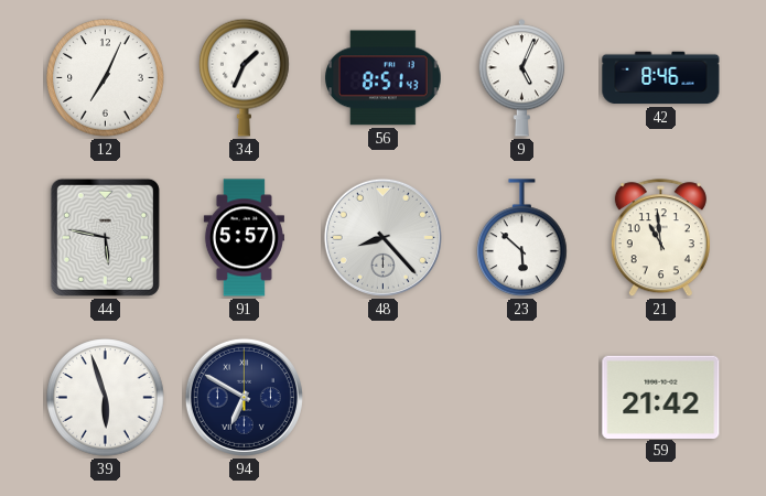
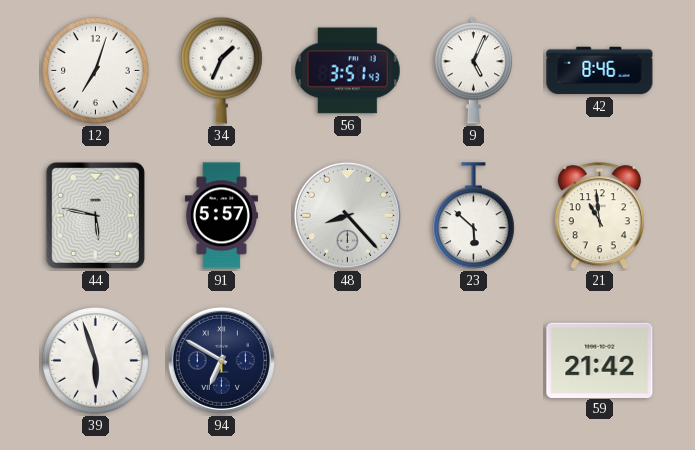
12: 7:04 -> 7:03 (96, 71)
56: 8:51 -> 3:51 (348, 71)
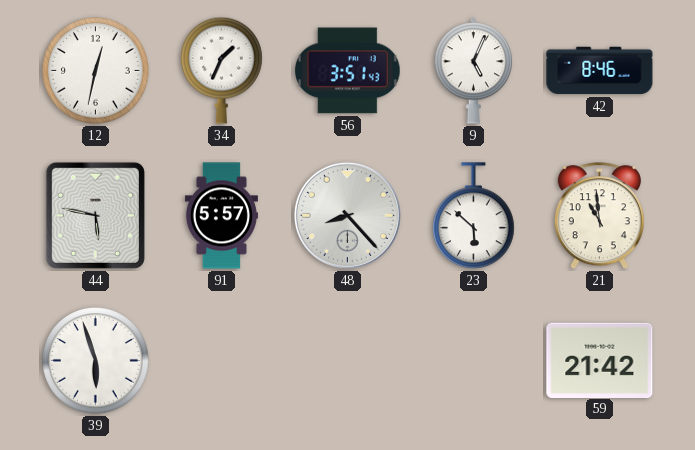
12: 7:03 -> 12:32 (96, 71)
94: 6:50 -> none (221, 360)
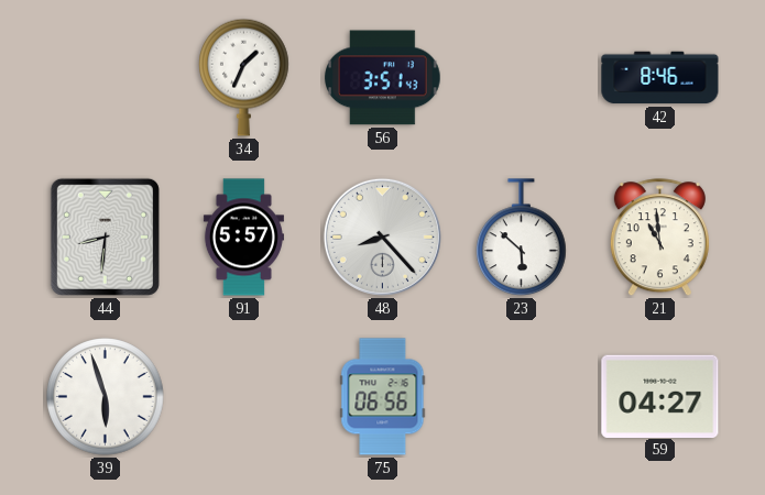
12: 12:32 -> none (96, 71)
9: 5:04 -> none (474, 71)
44: 5:47 -> 8:31 (105, 237)
75: none -> 06:56 (383, 397)
59: 21:42 -> 04:27 (660, 396)
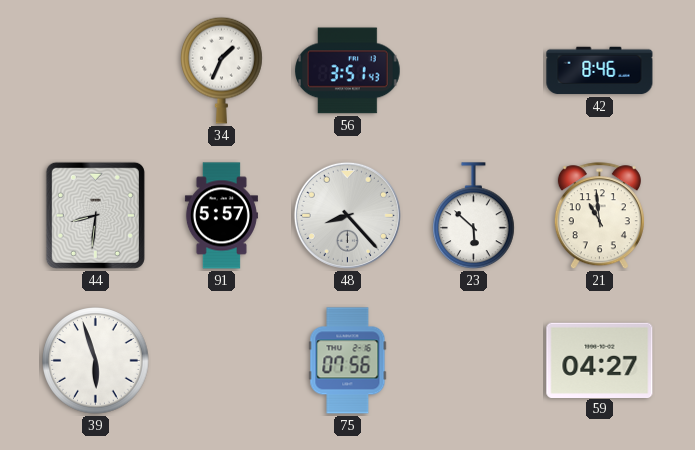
75: 06:56 -> 07:56 (348, 361)
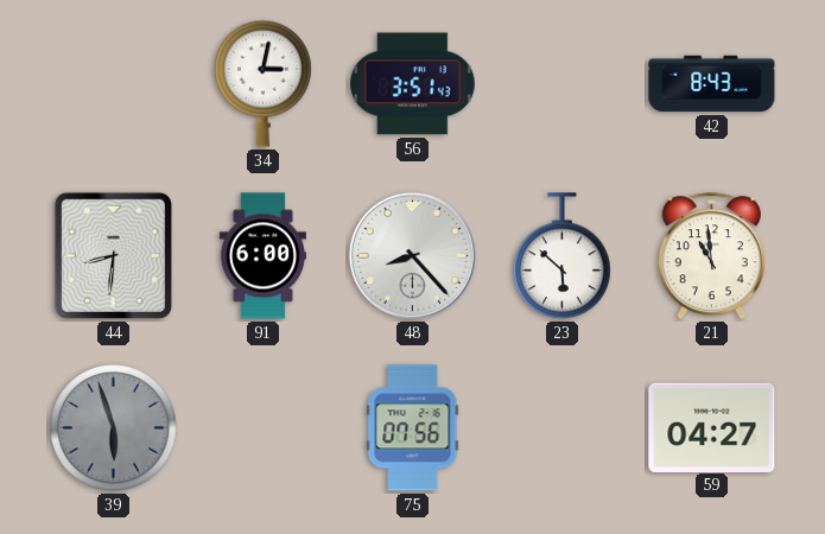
34: 1:34 -> 3:02 (264, 83)
42: 8:46 -> 8:43 (712, 84)
91: 5:57 -> 6:00 (262, 256)
39 dial: white -> grey (114, 428)
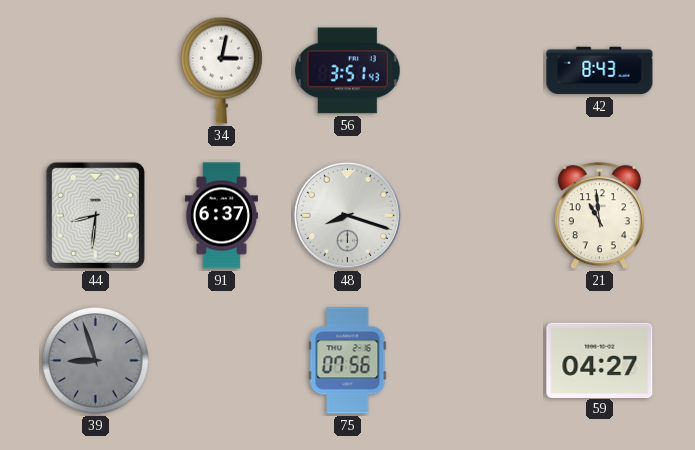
91: 6:00 -> 6:37 (221, 216)
48: 8:23 -> 8:18 (347, 215)
23: 5:52 -> none (563, 256)
39: 5:57 -> 8:57 (96, 361)
